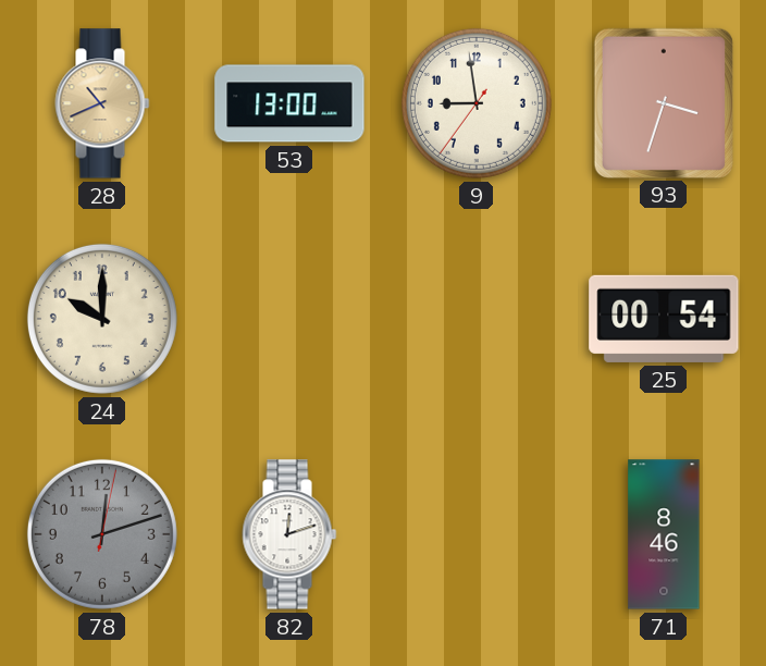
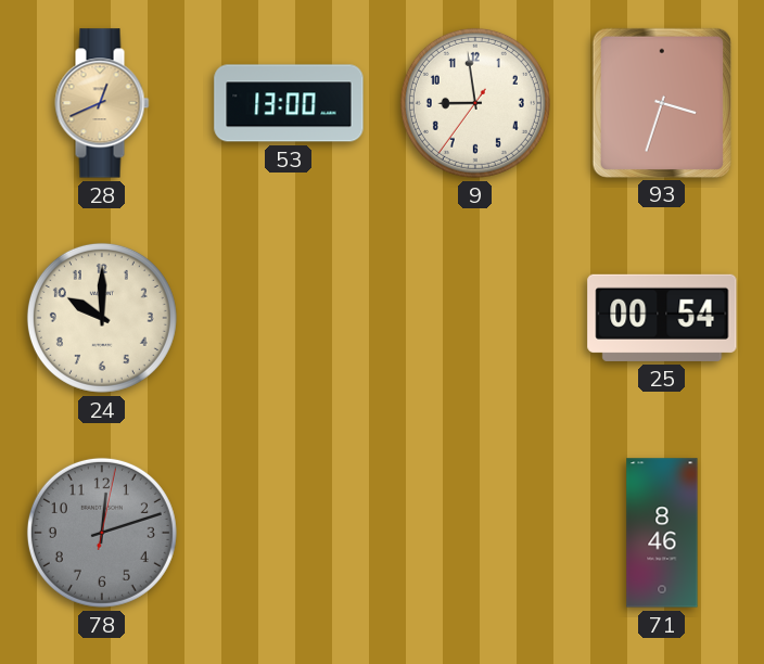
28: 10:41 -> 12:41 (102, 103)
82: 12:12 -> none (289, 534)
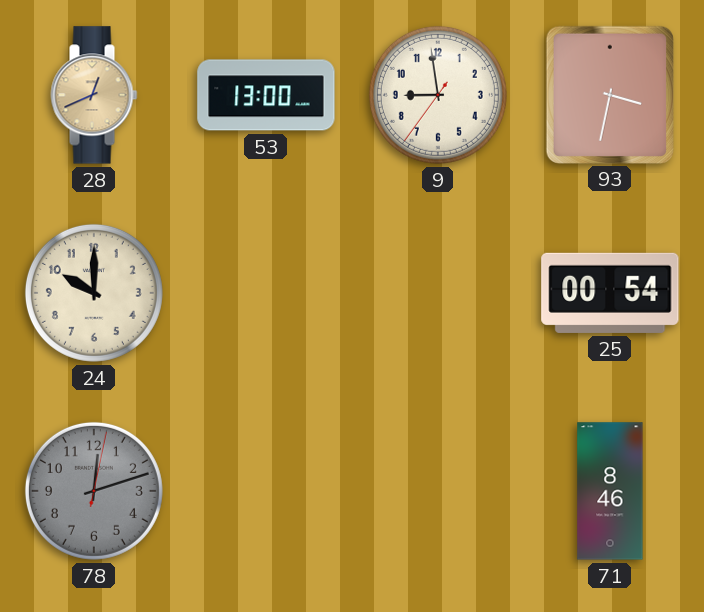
93: 3:33 -> 3:32 (610, 94)
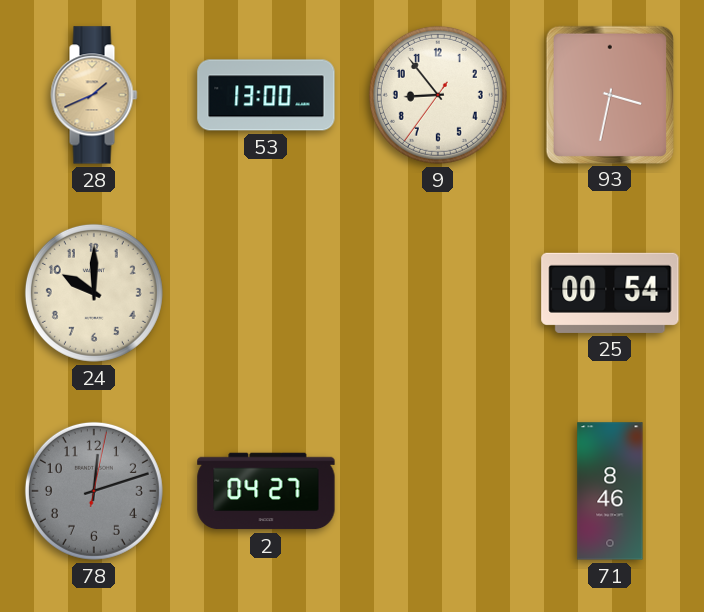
28: 12:41 -> 1:41 (94, 95)
9: 8:58 -> 8:53 (438, 95)
2: none -> 04:27 (266, 491)
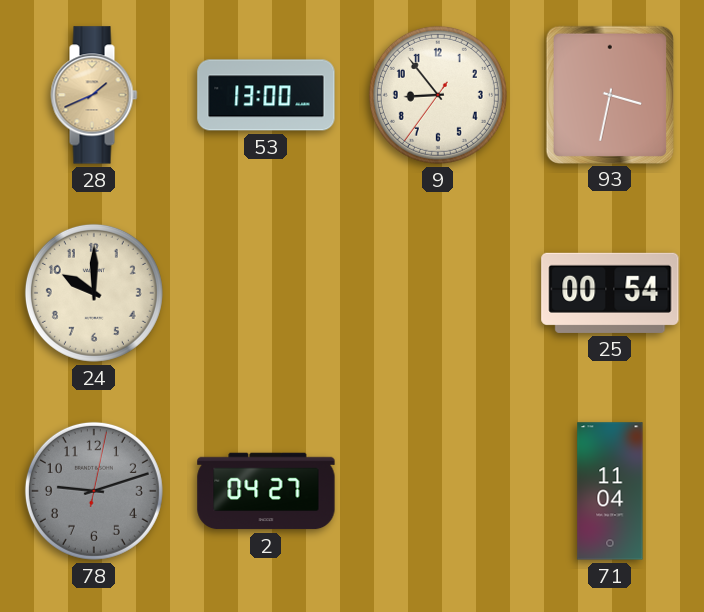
78: 12:12 -> 9:12 (94, 491)
71: 8:46 -> 11:04 (610, 491)
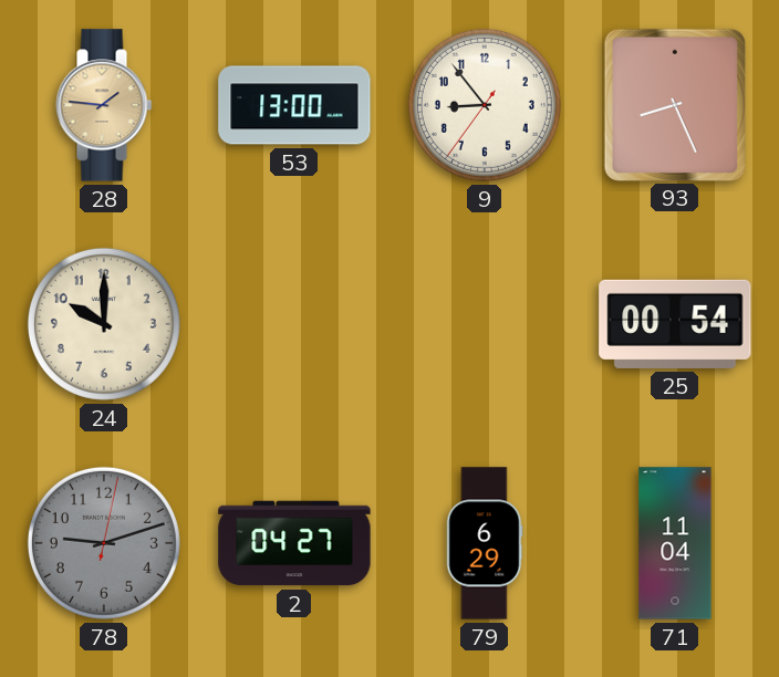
28: 1:41 -> 1:46 (104, 105)
93: 3:32 -> 8:26 (675, 104)
79: none -> 6:29 (485, 543)
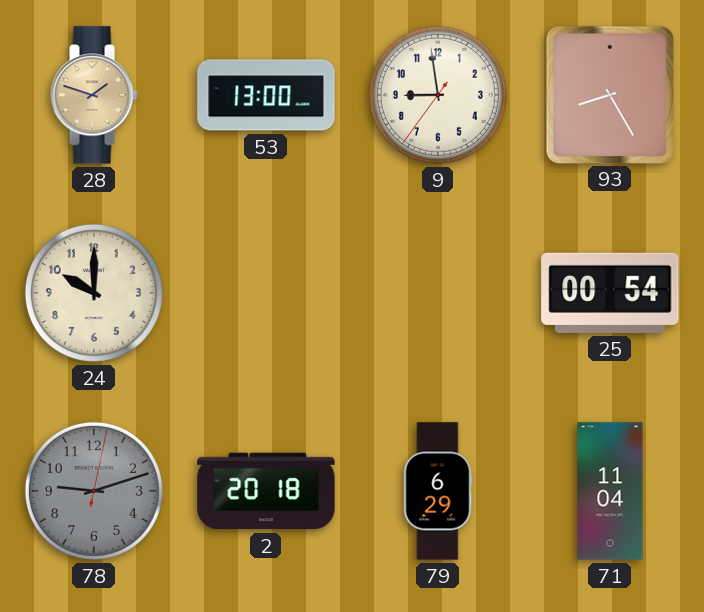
28: 1:46 -> 1:48 (94, 95)
9: 8:53 -> 8:58 (438, 95)
93: 8:26 -> 8:25 (610, 94)
2: 04:27 -> 20:18 (266, 491)
